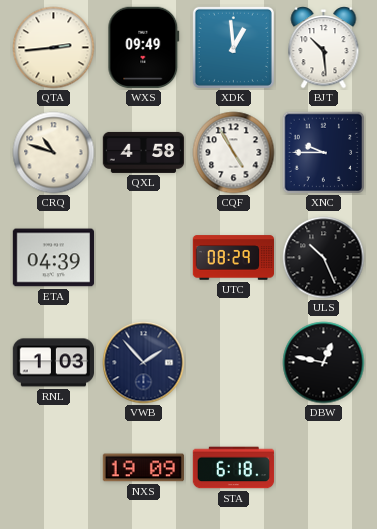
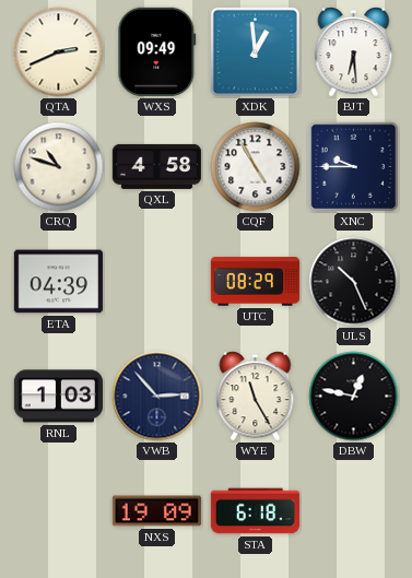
QTA: 2:44 -> 2:41 (59, 52)
BJT: 10:29 -> 6:29 (354, 52)
VWB: 1:53 -> 2:53 (157, 397)
WYE: none -> 11:25 (256, 397)
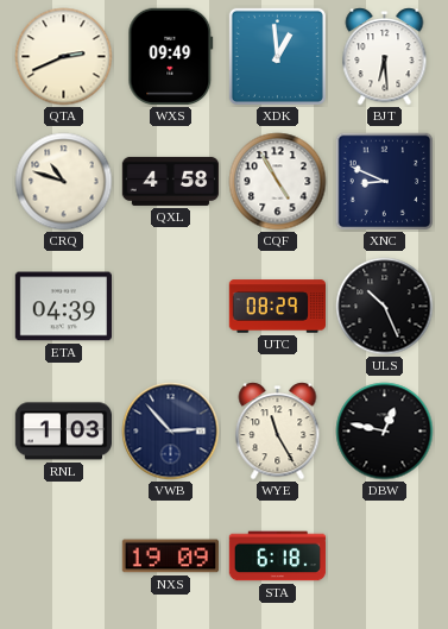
XNC: 9:45 -> 8:49 (385, 182)
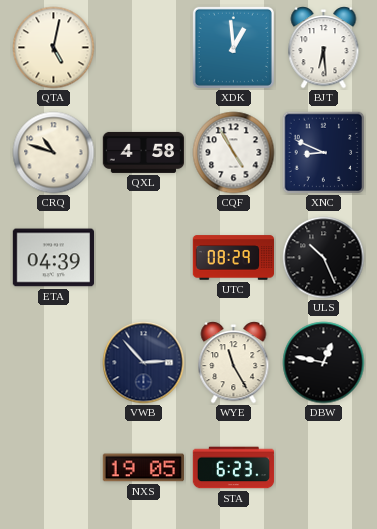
QTA: 2:41 -> 5:02 (54, 48)
WXS: 09:49 -> none (171, 56)
RNL: 1:03 -> none (63, 432)
NXS: 19:09 -> 19:05 (143, 468)
STA: 6:18 -> 6:23 (234, 468)
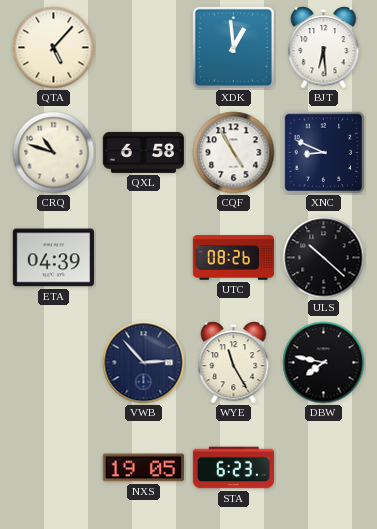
QTA: 5:02 -> 5:07 (54, 48)
QXL: 4:58 -> 6:58 (144, 152)
UTC: 08:29 -> 08:26 (233, 258)
ULS: 10:26 -> 10:22 (324, 258)
DBW: 12:47 -> 7:47 (324, 363)
